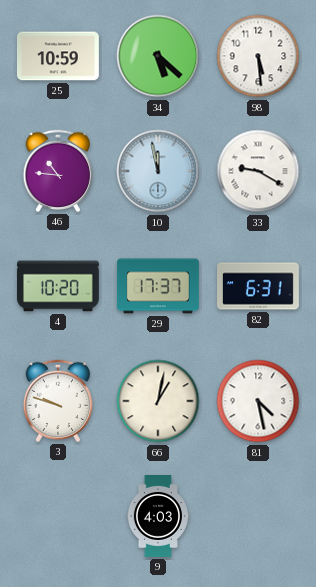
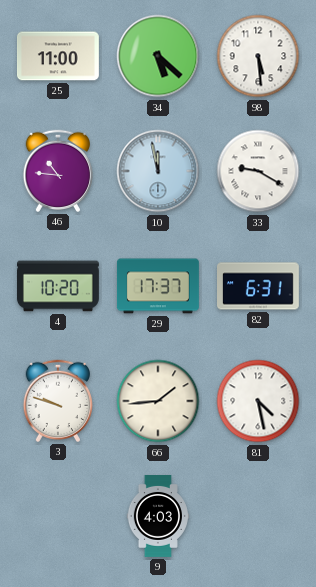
25: 10:59 -> 11:00 (58, 56)
66: 1:02 -> 1:44 (158, 401)
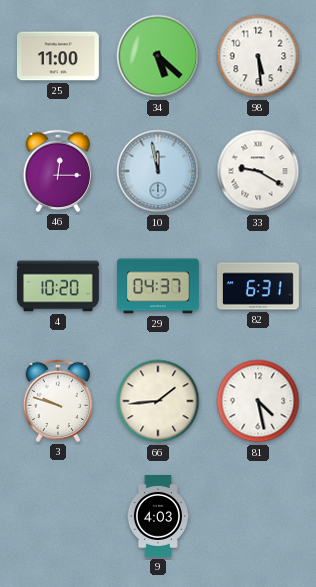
46: 10:46 -> 12:15 (57, 171)
29: 17:37 -> 04:37 (158, 286)
